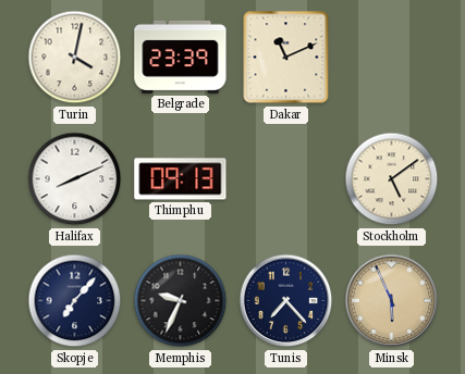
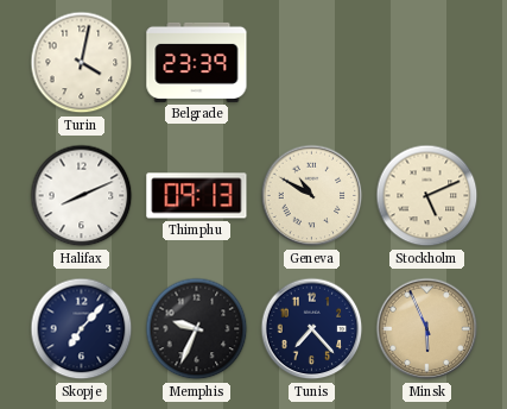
Dakar: 11:11 -> none (286, 58)
Geneva: none -> 10:50 (312, 196)
Stockholm: 5:09 -> 5:11 (427, 196)
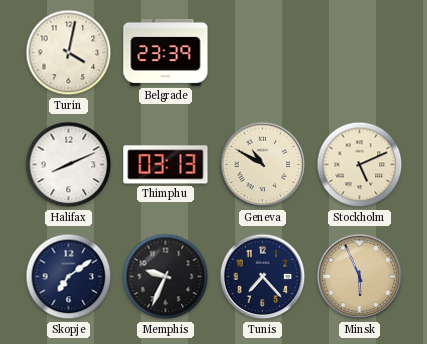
Thimphu: 09:13 -> 03:13 (166, 165)
Skopje: 7:07 -> 7:09 (69, 277)
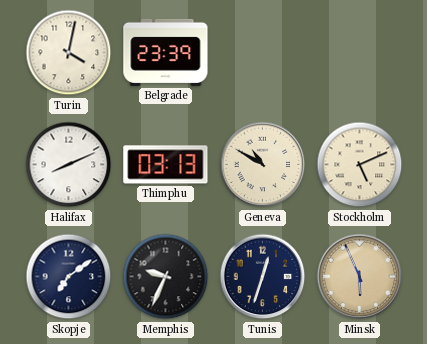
Tunis: 7:23 -> 12:33 (263, 277)
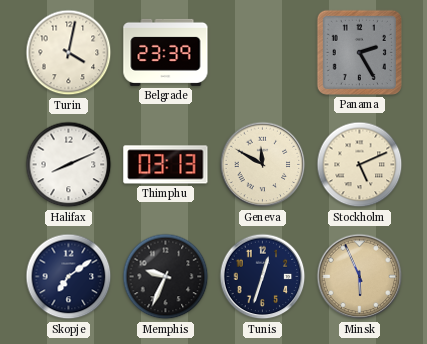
Panama: none -> 2:25 (359, 52)
Geneva: 10:50 -> 11:50 (263, 165)
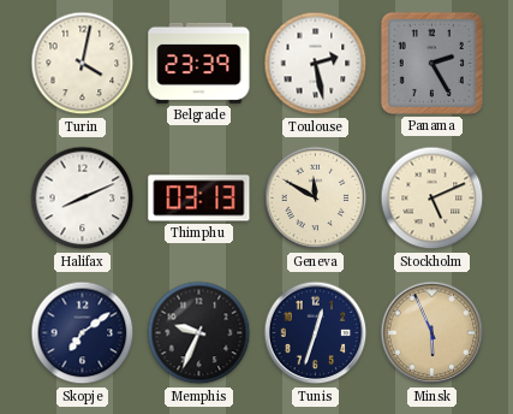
Toulouse: none -> 2:28 (316, 64)
